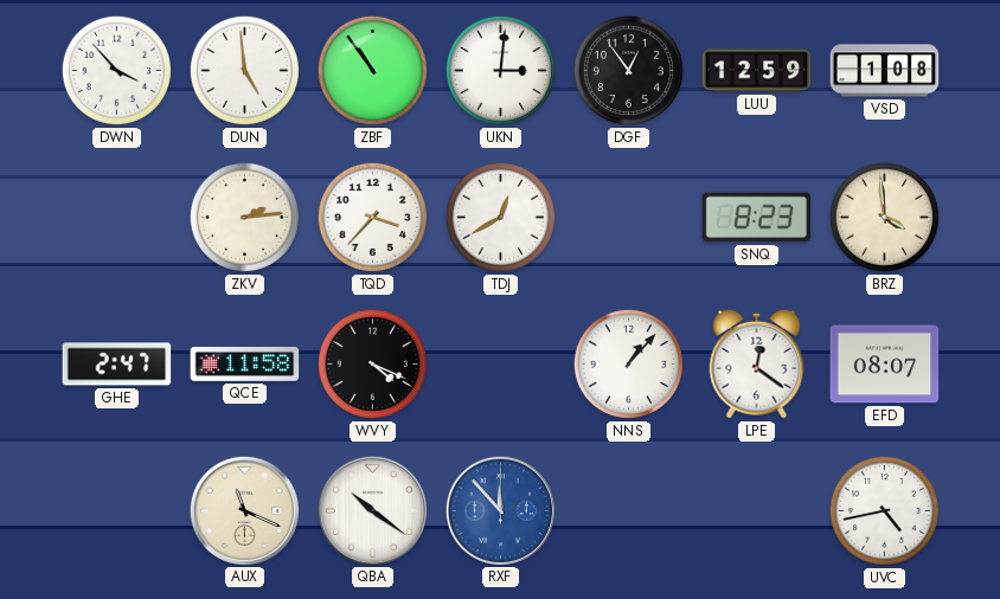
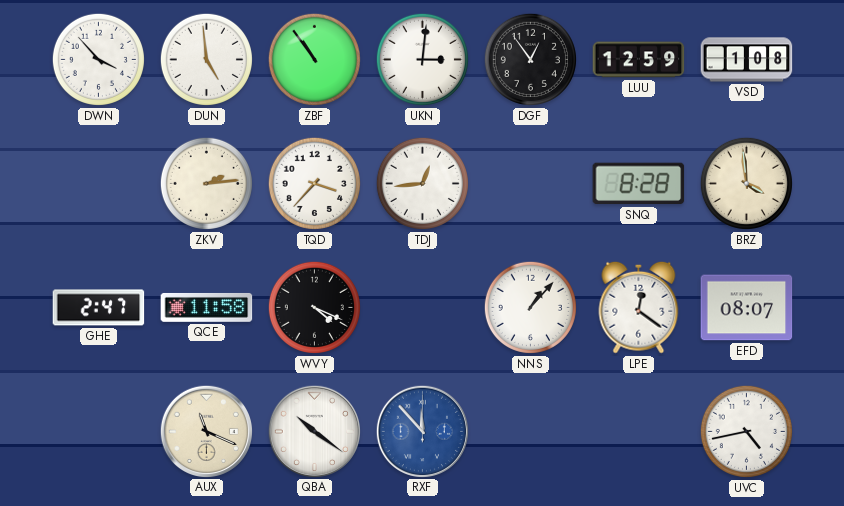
TDJ: 12:40 -> 12:44 (422, 183)
SNQ: 8:23 -> 8:28 (639, 184)
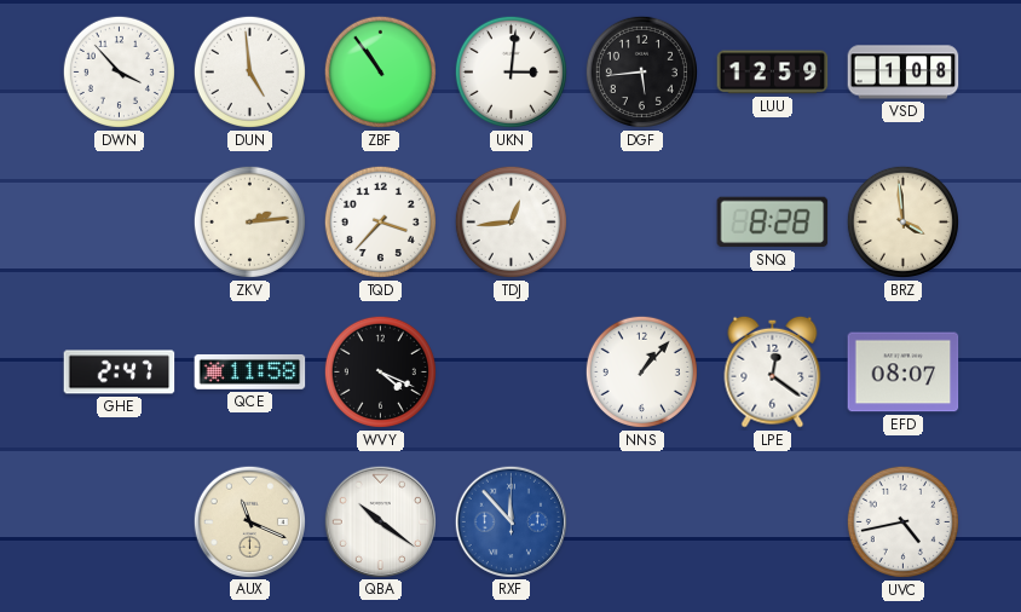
DGF: 12:54 -> 5:44 (641, 71)
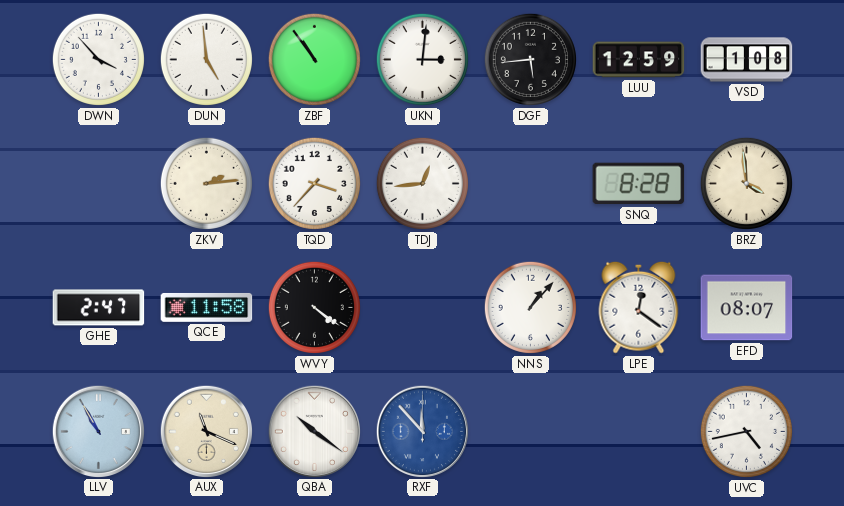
WVY: 4:19 -> 4:21 (314, 307)
LLV: none -> 10:55 (98, 431)
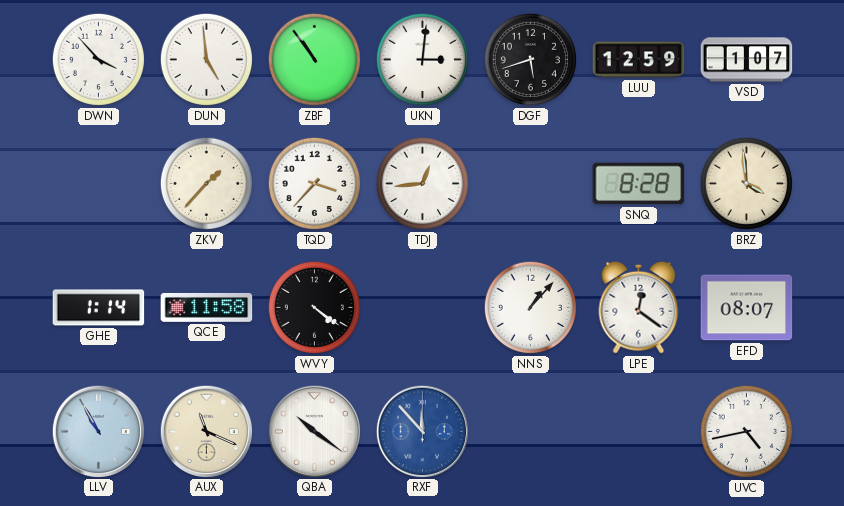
DGF: 5:44 -> 5:42 (530, 59)
VSD: 1:08 -> 1:07 (747, 60)
ZKV: 2:14 -> 1:37 (206, 183)
GHE: 2:47 -> 1:14 (99, 308)
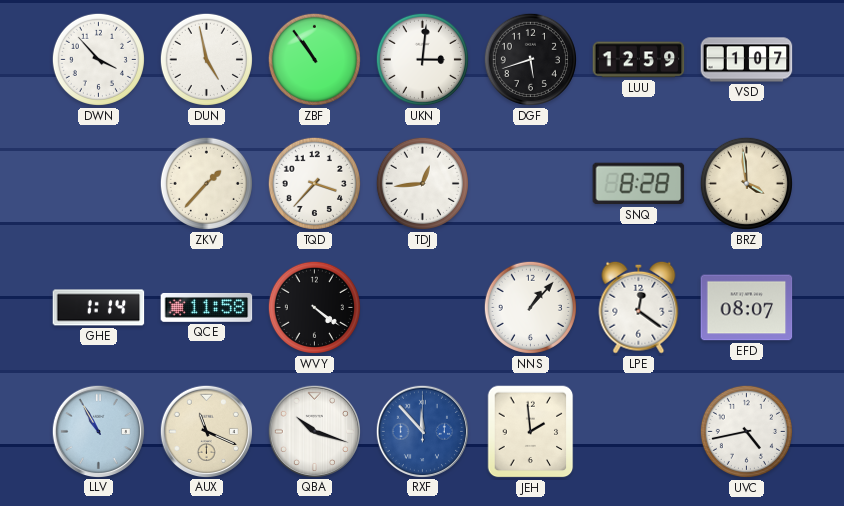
DUN: 4:59 -> 4:58 (206, 59)
QBA: 10:21 -> 10:18 (314, 431)
JEH: none -> 1:59 (531, 432)
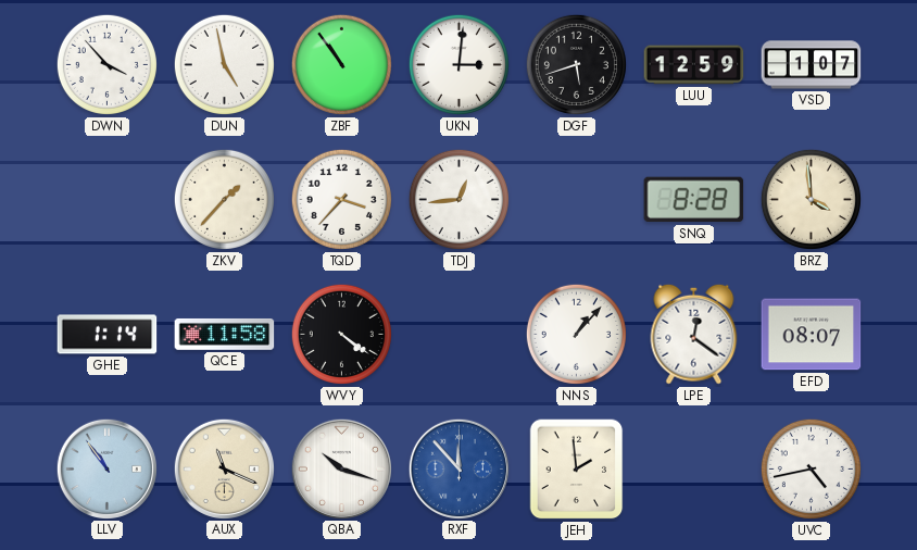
LLV: 10:55 -> 10:54 (106, 468)
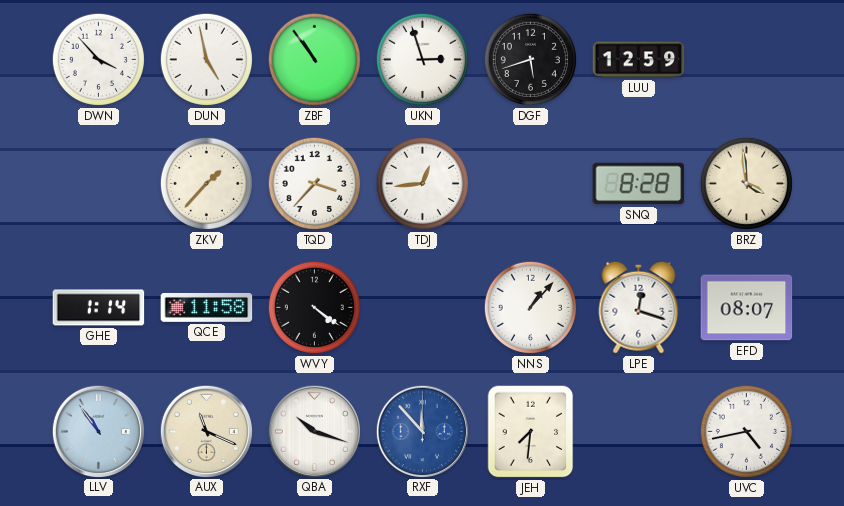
UKN: 3:01 -> 2:57 (422, 59)
VSD: 1:07 -> none (812, 65)
LPE: 12:21 -> 12:18 (639, 307)
JEH: 1:59 -> 7:31 (531, 432)
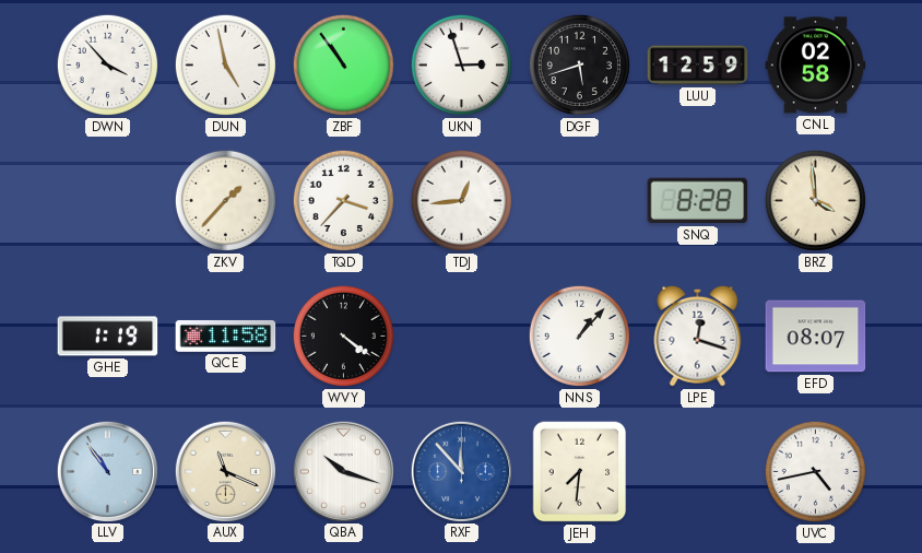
CNL: none -> 02:58 (816, 66)
GHE: 1:14 -> 1:19 (108, 337)
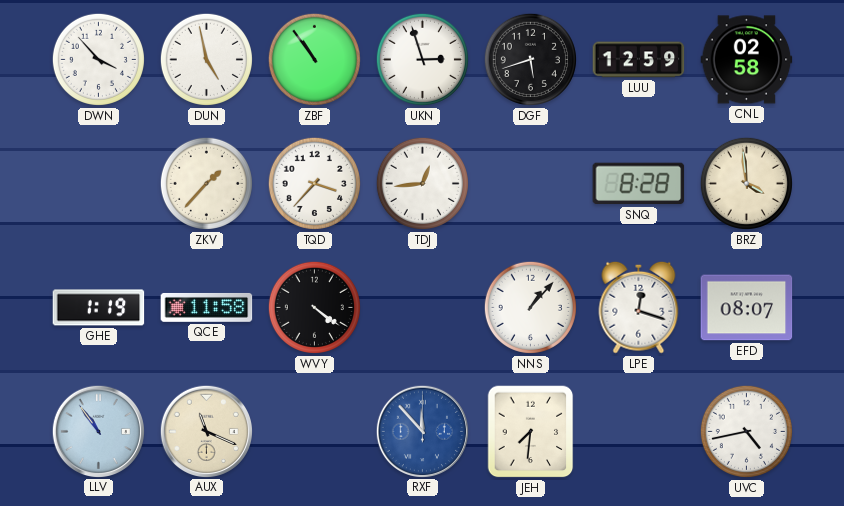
QBA: 10:18 -> none (343, 471)
